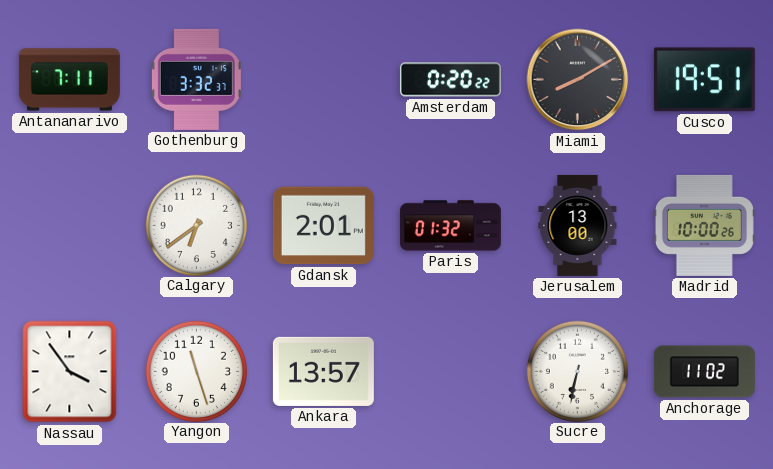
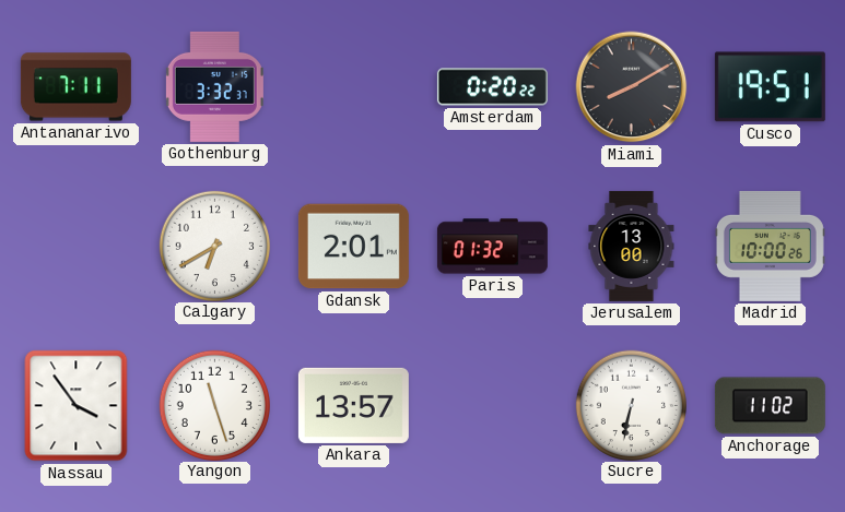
Calgary: 6:39 -> 6:40 (214, 246)
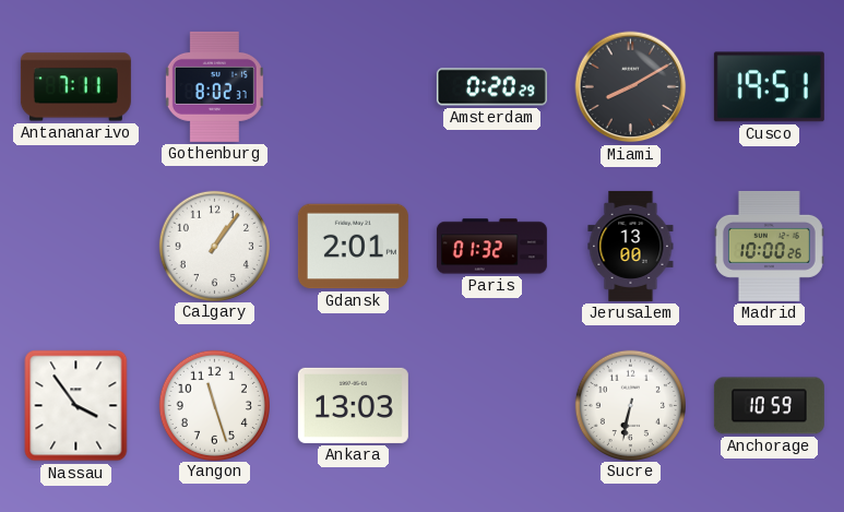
Gothenburg: 3:32 -> 8:02 (214, 86)
Amsterdam: 0:20:22 -> 0:20:29 (491, 87)
Calgary: 6:40 -> 1:06 (214, 246)
Ankara: 13:57 -> 13:03 (353, 405)
Anchorage: 11:02 -> 10:59 (769, 406)
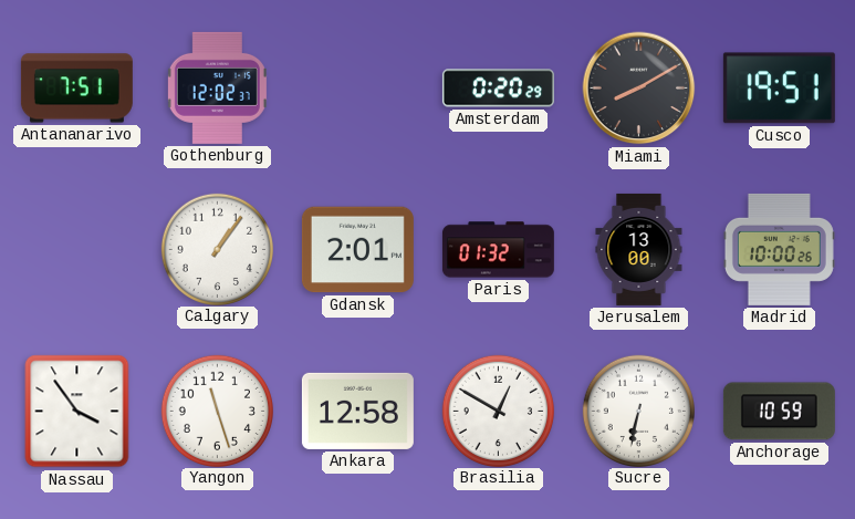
Antananarivo: 7:11 -> 7:51 (76, 89)
Gothenburg: 8:02 -> 12:02 (217, 87)
Ankara: 13:03 -> 12:58 (357, 411)
Brasilia: none -> 12:50 (498, 411)
